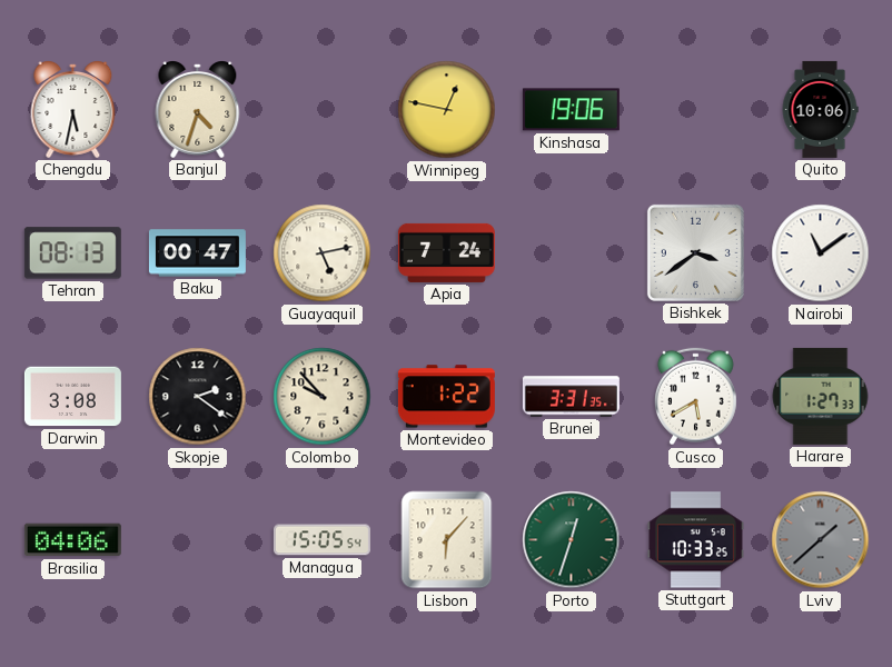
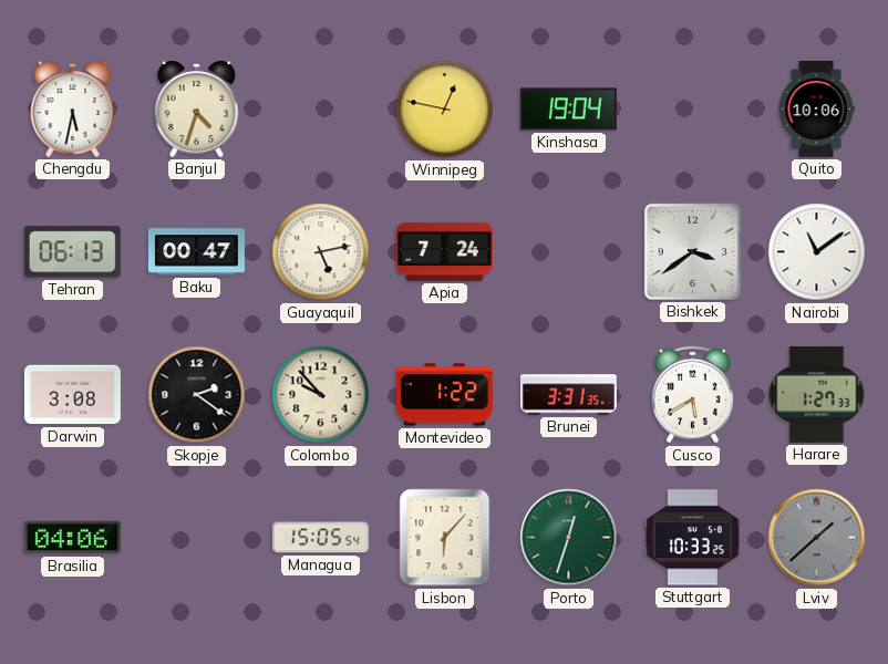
Kinshasa: 19:06 -> 19:04 (568, 110)
Tehran: 08:13 -> 06:13 (72, 252)
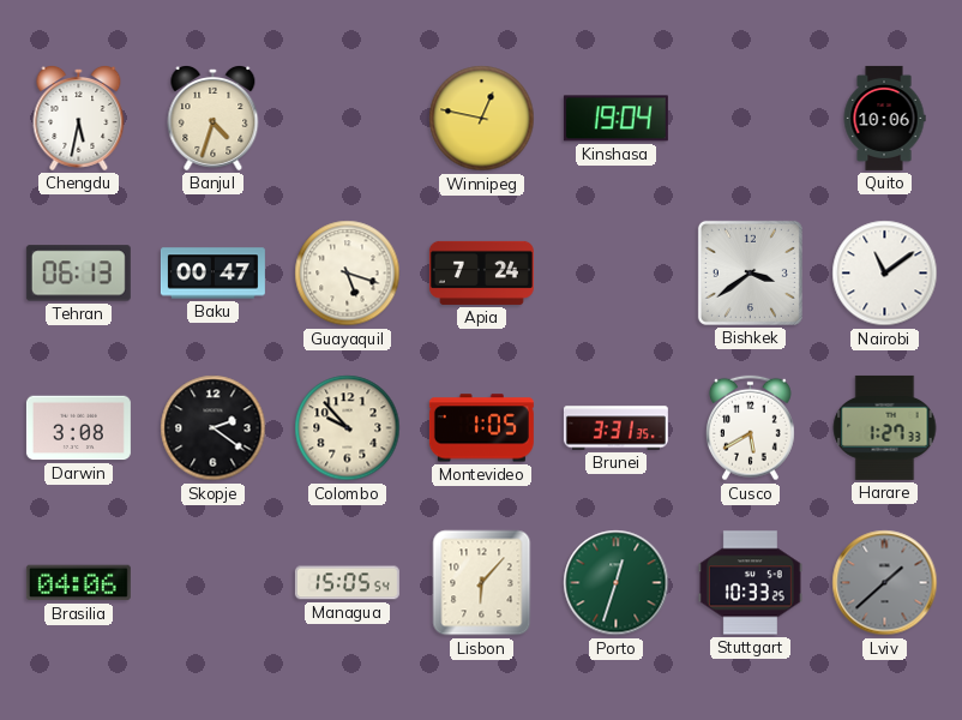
Guayaquil: 5:13 -> 5:18 (348, 274)
Montevideo: 1:22 -> 1:05 (481, 428)
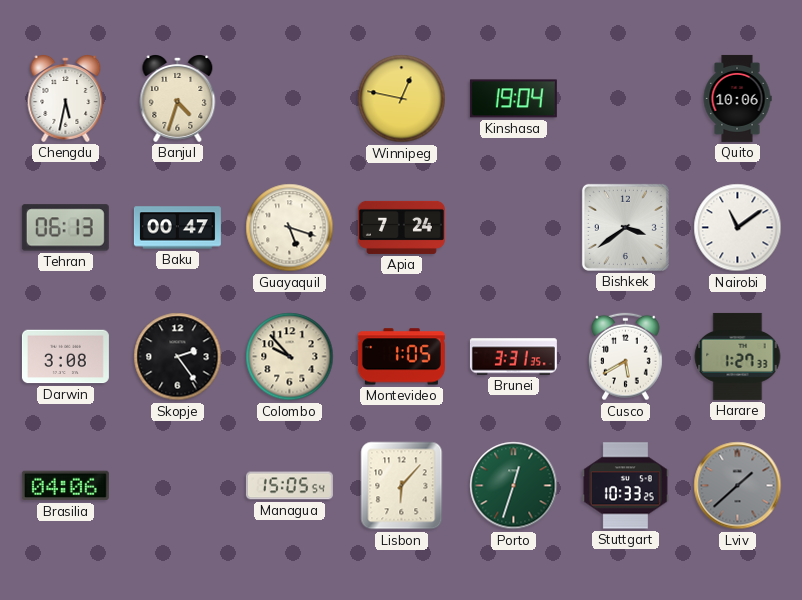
Skopje: 2:21 -> 2:24 (178, 357)
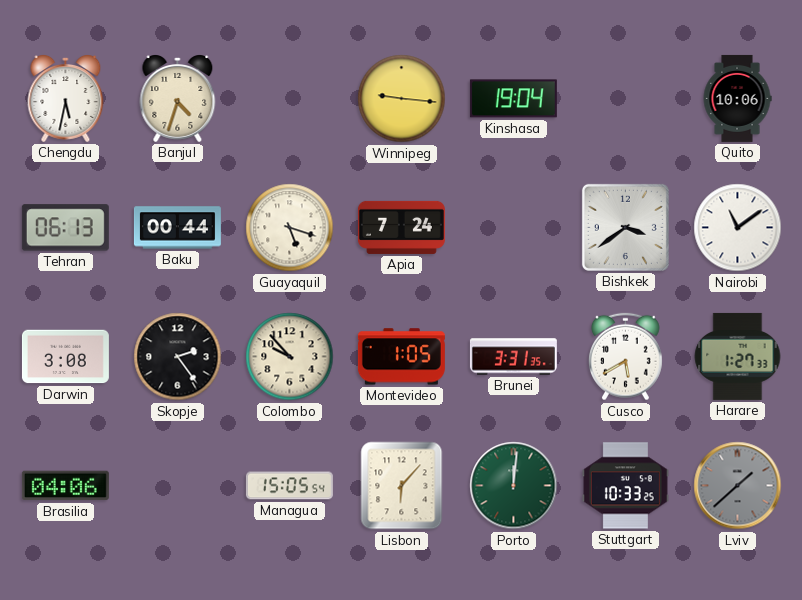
Winnipeg: 12:47 -> 9:16 (402, 99)
Baku: 00:47 -> 00:44 (177, 228)
Porto: 12:33 -> 12:01 (514, 486)
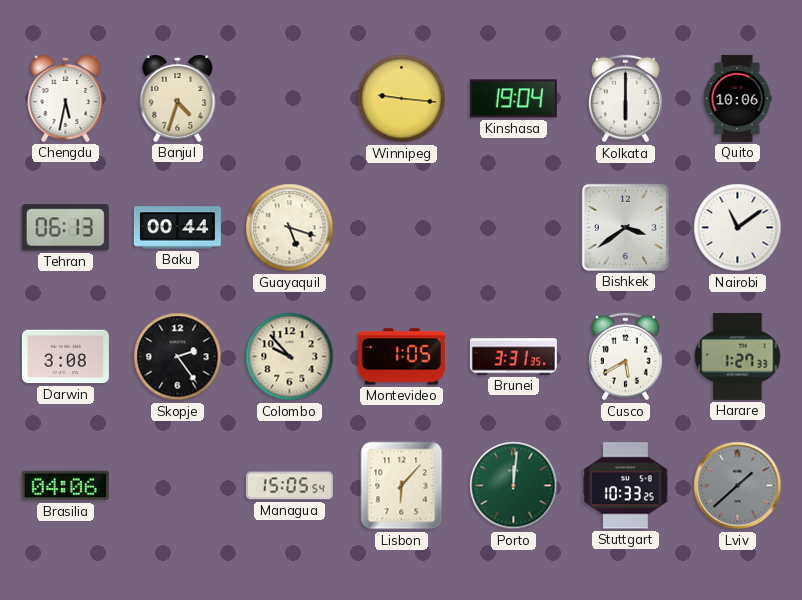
Kolkata: none -> 6:00 (626, 99)
Apia: 7:24 -> none (401, 227)
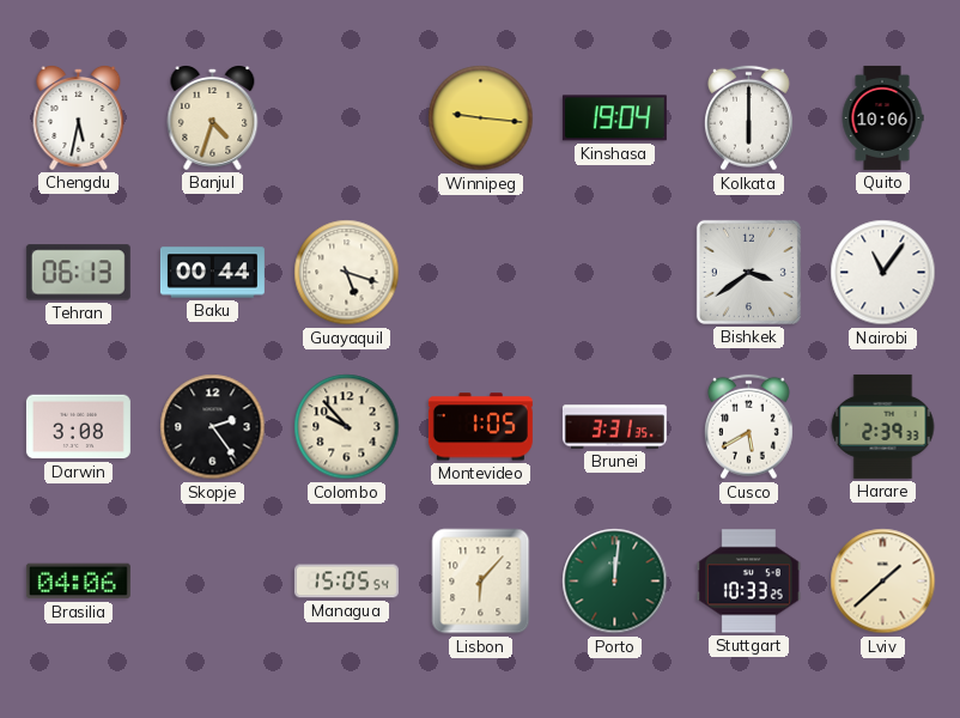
Nairobi: 11:09 -> 11:06 (883, 273)
Harare: 1:27 -> 2:39 (883, 426)
Lviv dial: grey -> cream (883, 582)
